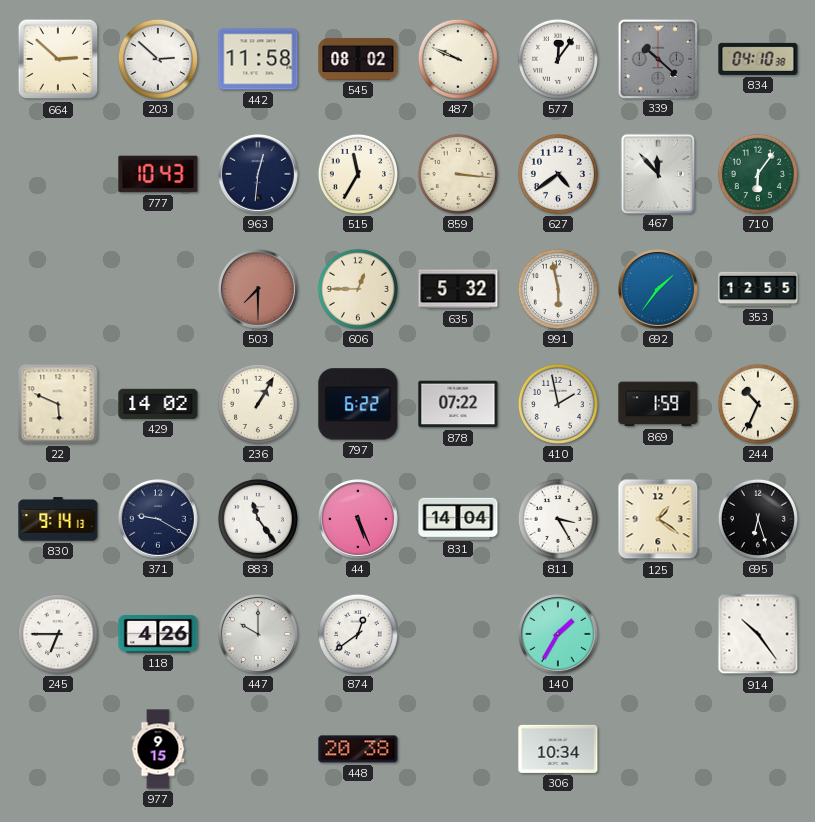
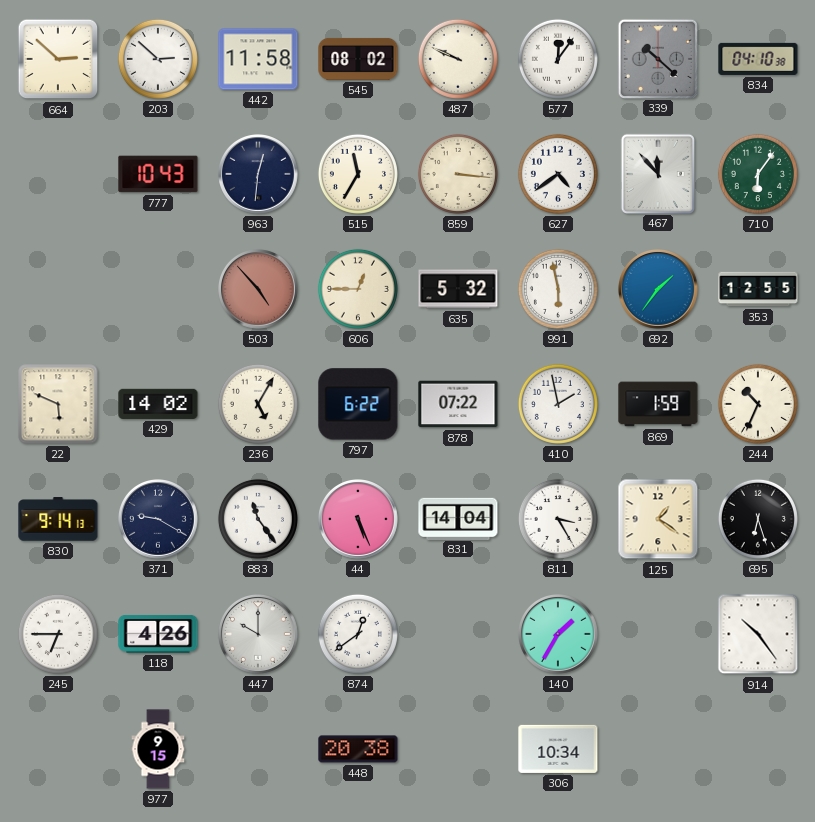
503: 7:30 -> 4:53 (259, 290)
236: 1:05 -> 5:05 (258, 404)
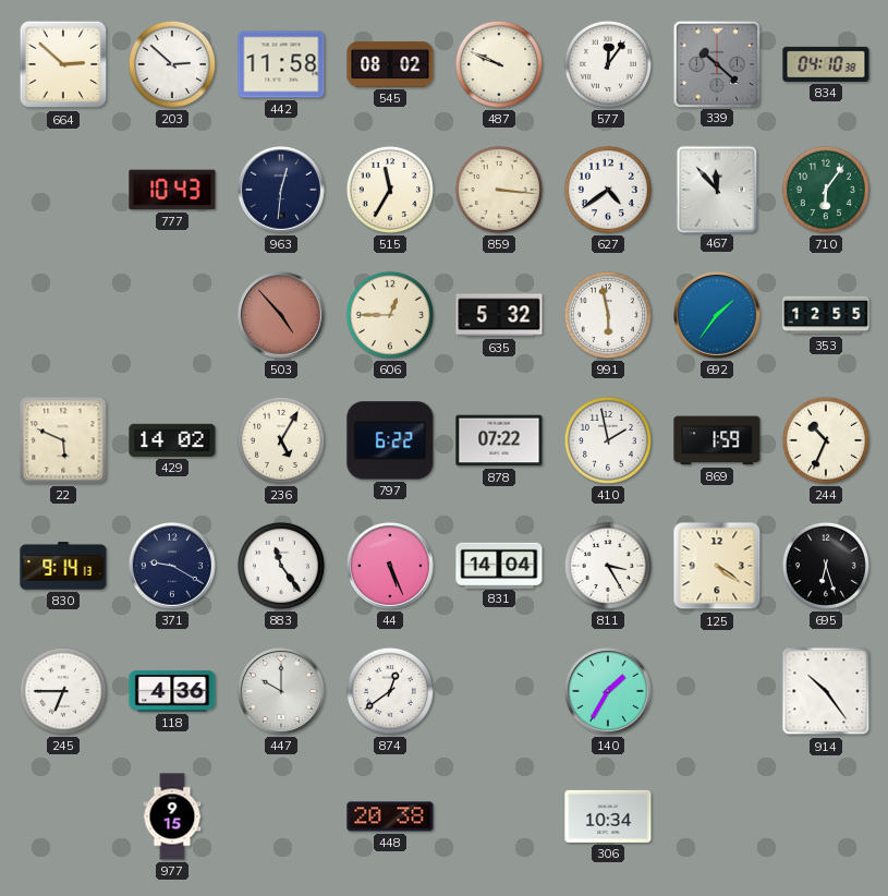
125: 1:21 -> 4:21 (717, 566)
118: 4:26 -> 4:36 (172, 691)
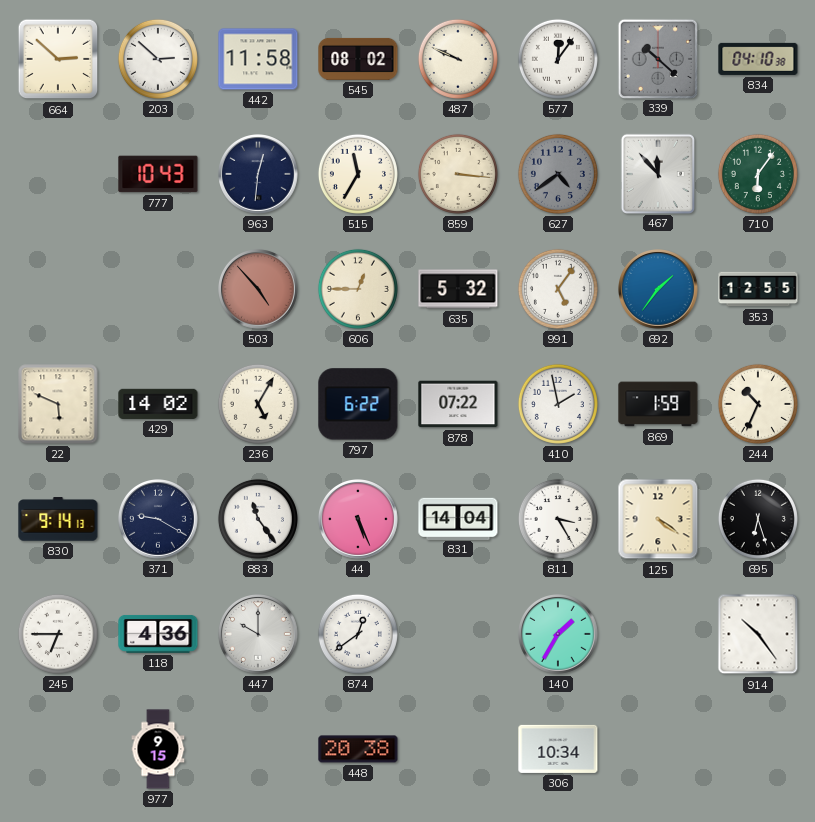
627 dial: white -> grey (558, 174)
991: 5:58 -> 5:06 (558, 289)
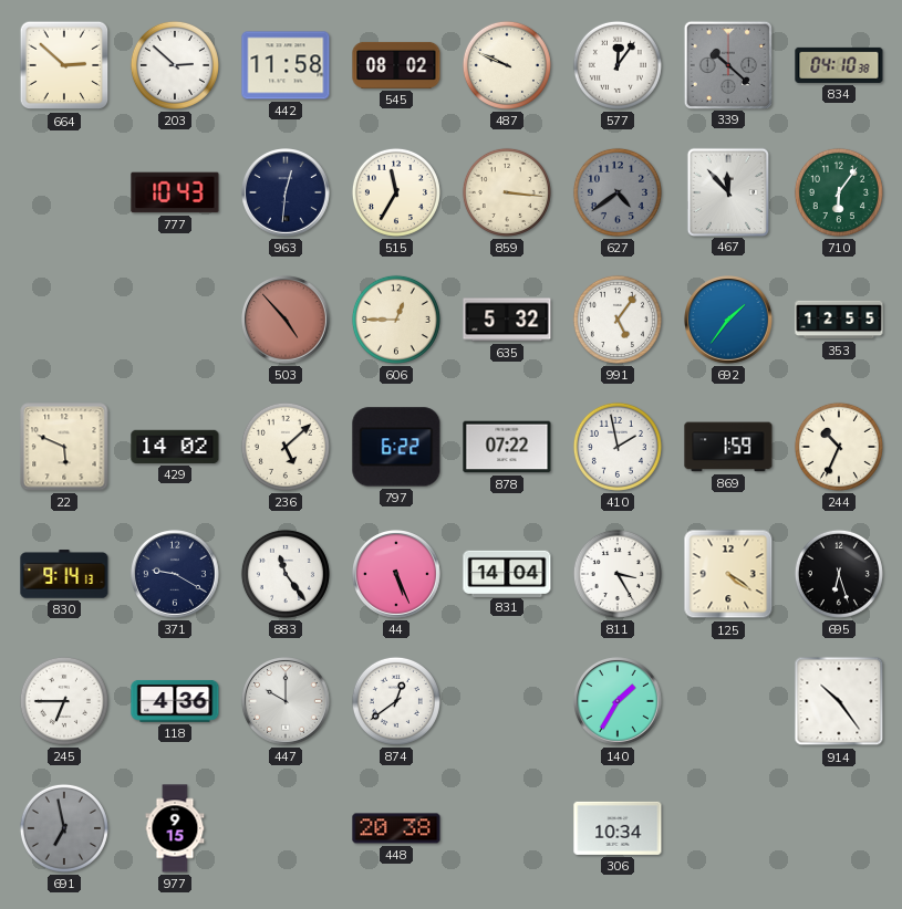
236: 5:05 -> 5:08 (286, 447)
691: none -> 6:58 (64, 828)
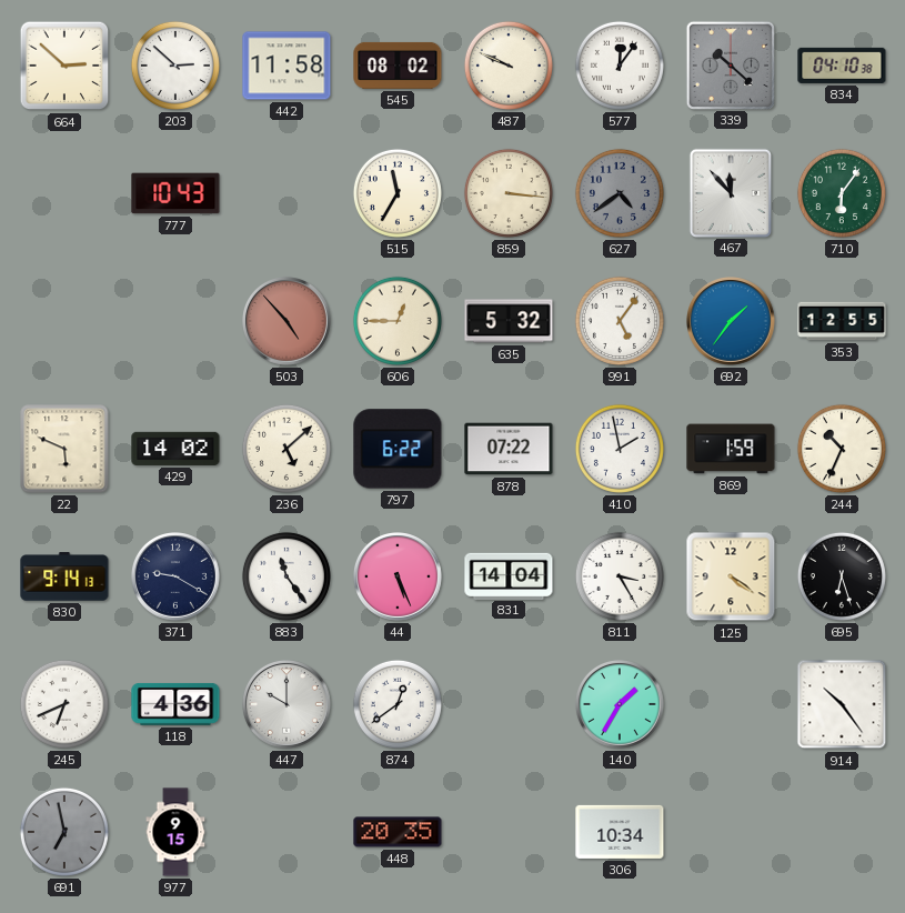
963: 12:31 -> none (287, 194)
245: 6:45 -> 6:41 (64, 704)
448: 20:38 -> 20:35 (398, 832)
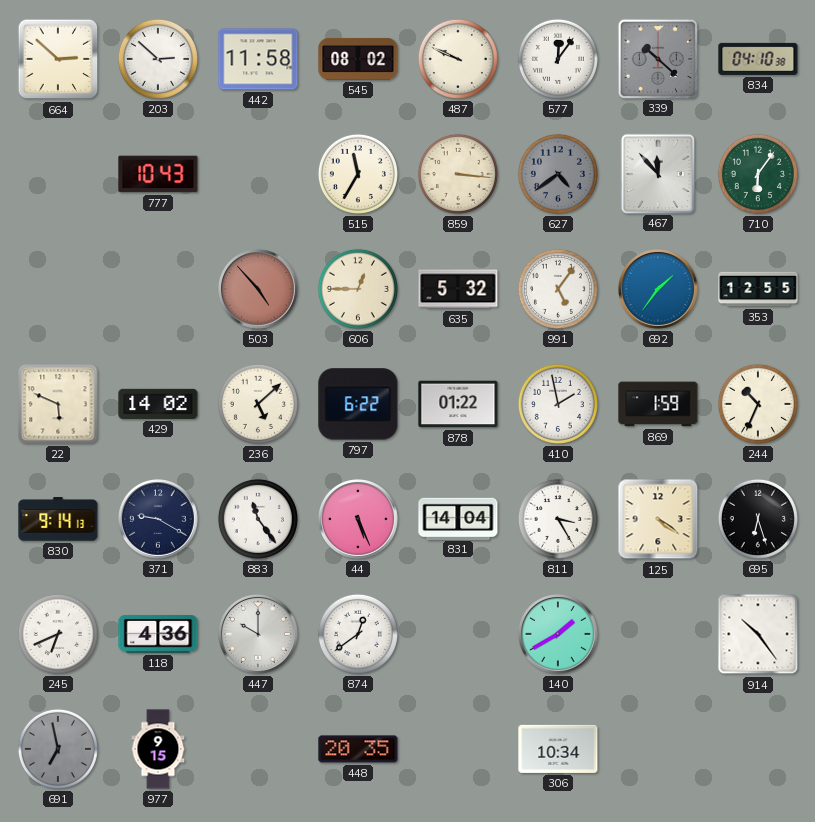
878: 07:22 -> 01:22 (458, 404)
140: 1:35 -> 1:40 (559, 635)
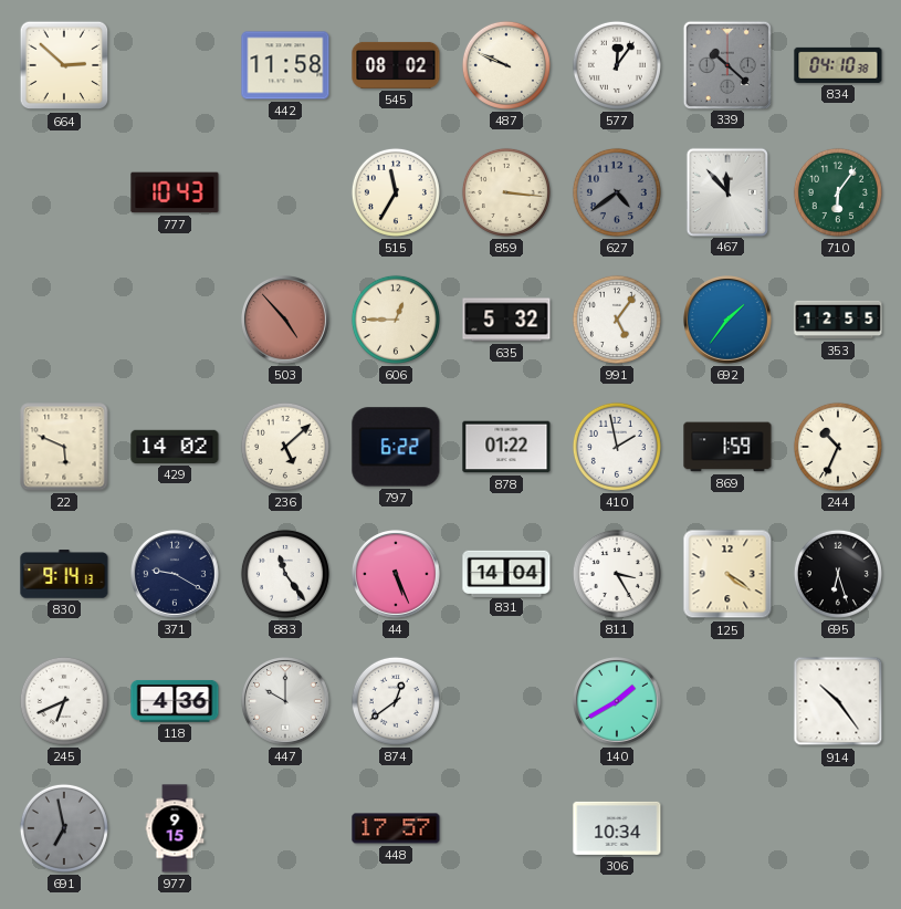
203: 2:52 -> none (158, 59)
448: 20:35 -> 17:57 (396, 828)
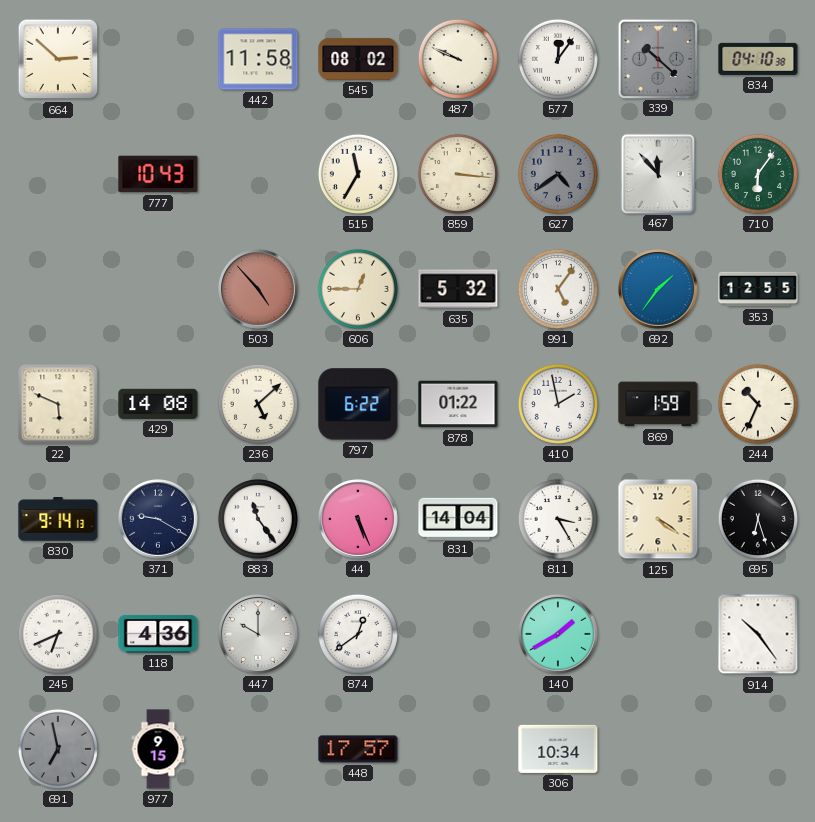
429: 14:02 -> 14:08 (158, 404)
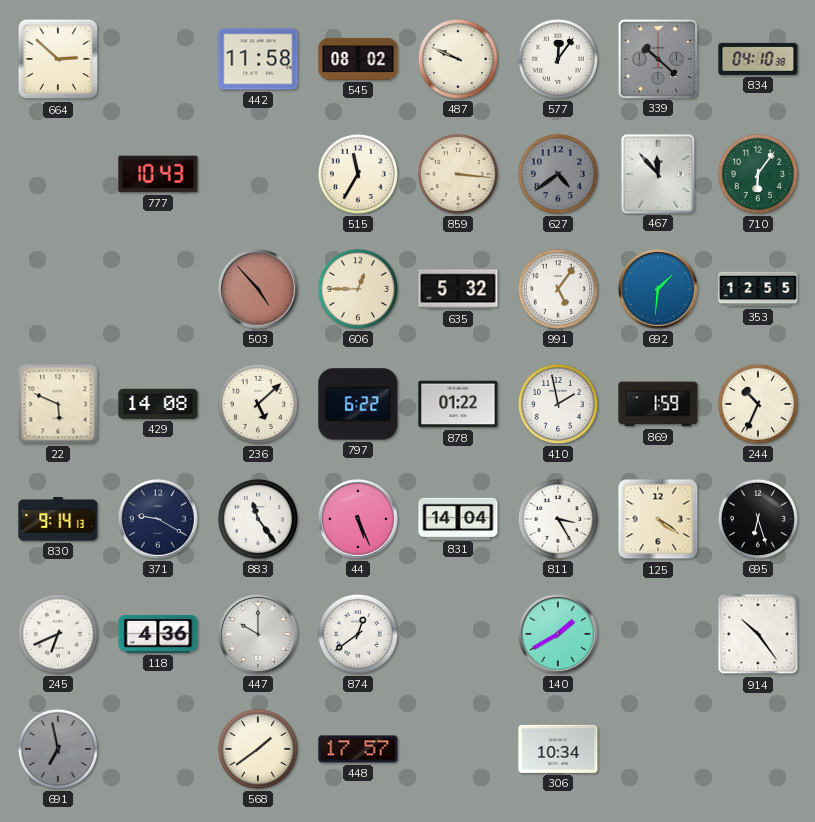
692: 1:36 -> 1:31 (659, 290)
977: 9:15 -> none (158, 749)
568: none -> 1:39 (258, 749)
